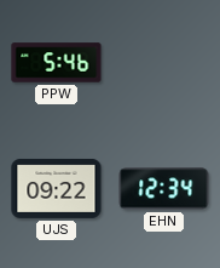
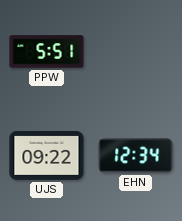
PPW: 5:46 -> 5:51 (47, 52)
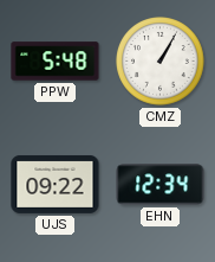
PPW: 5:51 -> 5:48 (56, 62)
CMZ: none -> 1:05 (161, 62)
